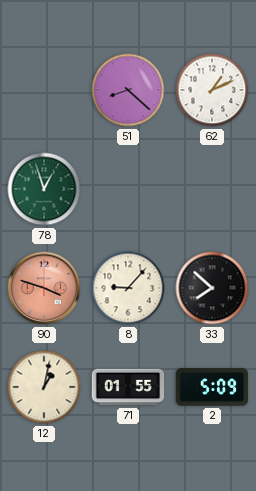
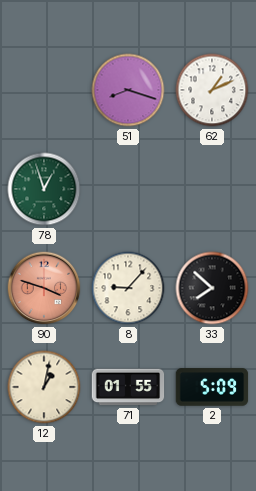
51: 8:22 -> 8:18 (128, 90)
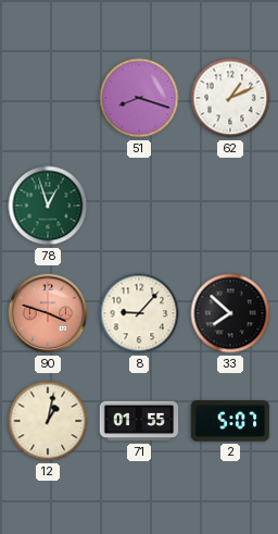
2: 5:09 -> 5:07 (230, 421)
